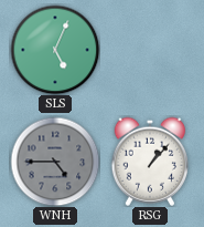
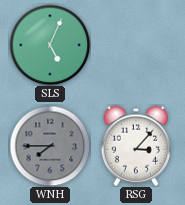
WNH: 4:45 -> 7:45 (50, 146)
RSG: 1:07 -> 3:07 (135, 146)
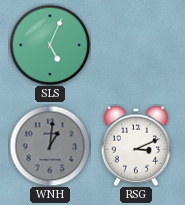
WNH: 7:45 -> 1:01 (50, 146)
RSG: 3:07 -> 3:11 (135, 146)
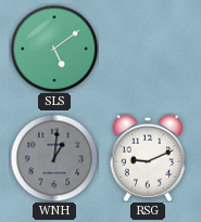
SLS: 5:04 -> 5:09 (54, 49)
RSG: 3:11 -> 9:11 (147, 158)
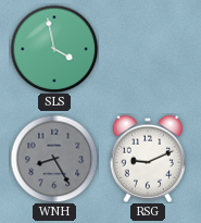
SLS: 5:09 -> 3:58 (54, 49)
WNH: 1:01 -> 8:25 (54, 159)
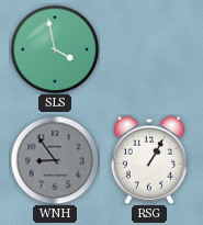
WNH: 8:25 -> 8:54 (55, 160)
RSG: 9:11 -> 1:05 (148, 160)
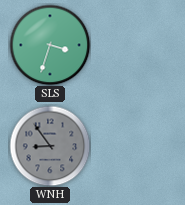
SLS: 3:58 -> 3:33 (50, 45)
RSG: 1:05 -> none (148, 160)
